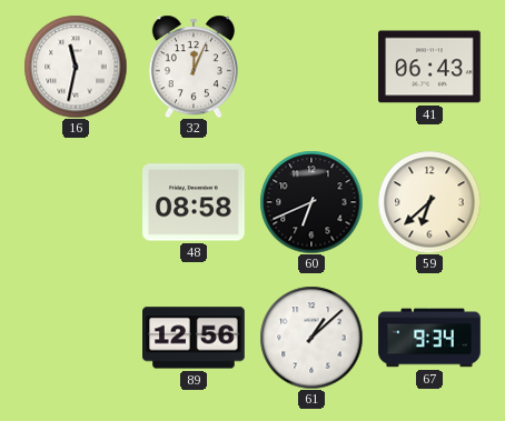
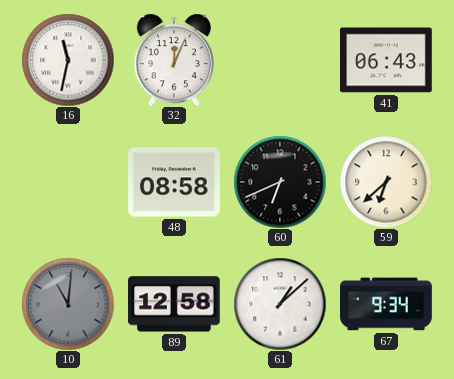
10: none -> 11:01 (68, 304)
89: 12:56 -> 12:58 (175, 304)
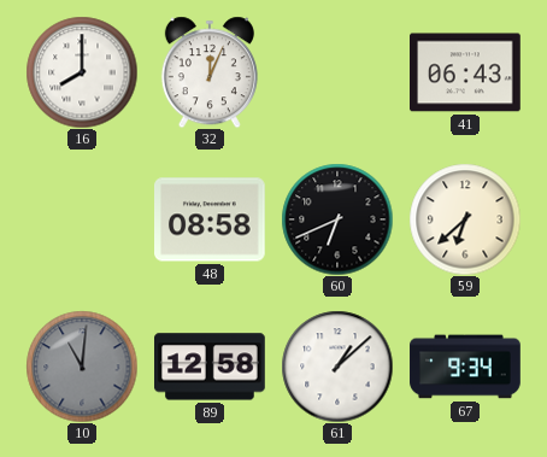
16: 11:32 -> 8:00 (82, 72)
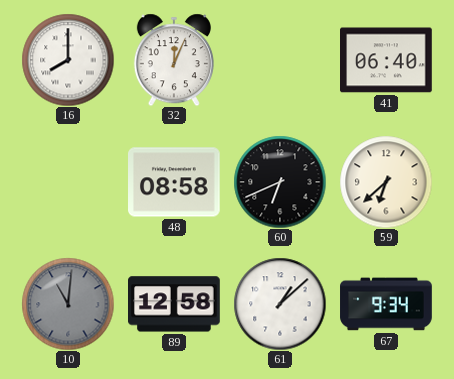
41: 06:43 -> 06:40 (387, 60)
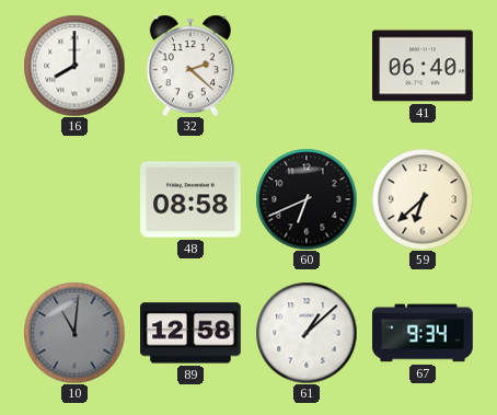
32: 12:04 -> 2:22 (190, 66)
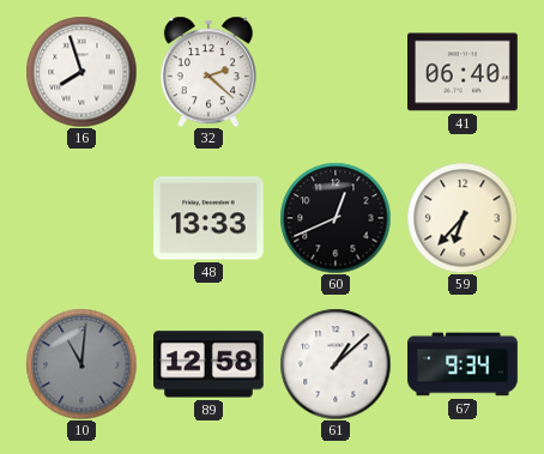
16: 8:00 -> 7:57 (81, 72)
48: 08:58 -> 13:33 (210, 218)
60: 6:41 -> 12:41 (336, 218)
59: 6:38 -> 6:37 (463, 218)
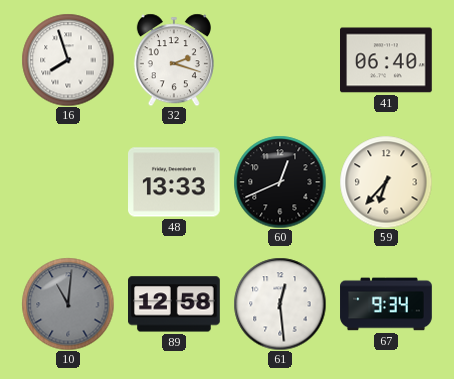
32: 2:22 -> 2:18 (174, 60)
61: 1:08 -> 12:29 (280, 304)
